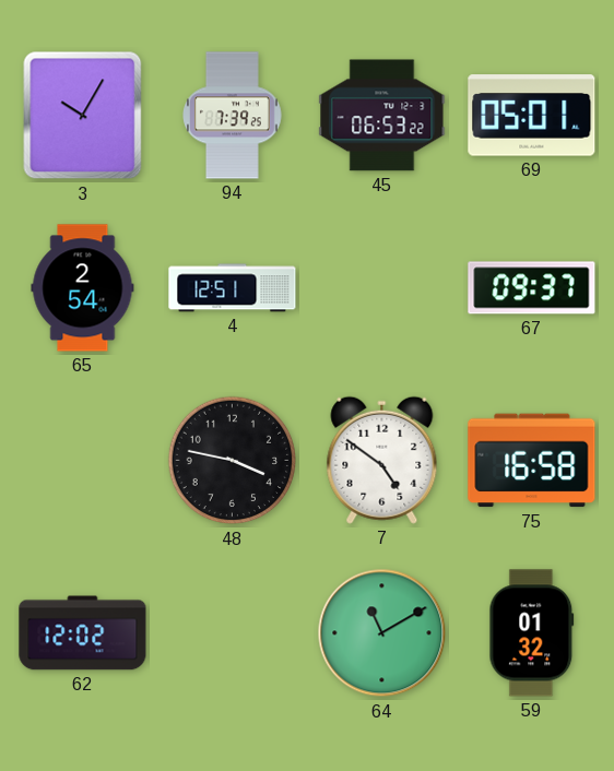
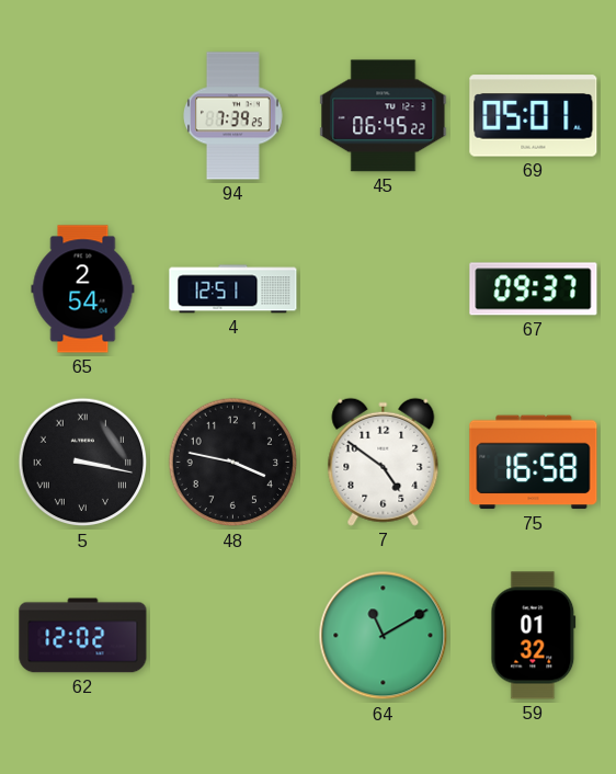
3: 10:05 -> none (83, 116)
45: 06:53 -> 06:45 (384, 116)
5: none -> 3:17 (83, 463)
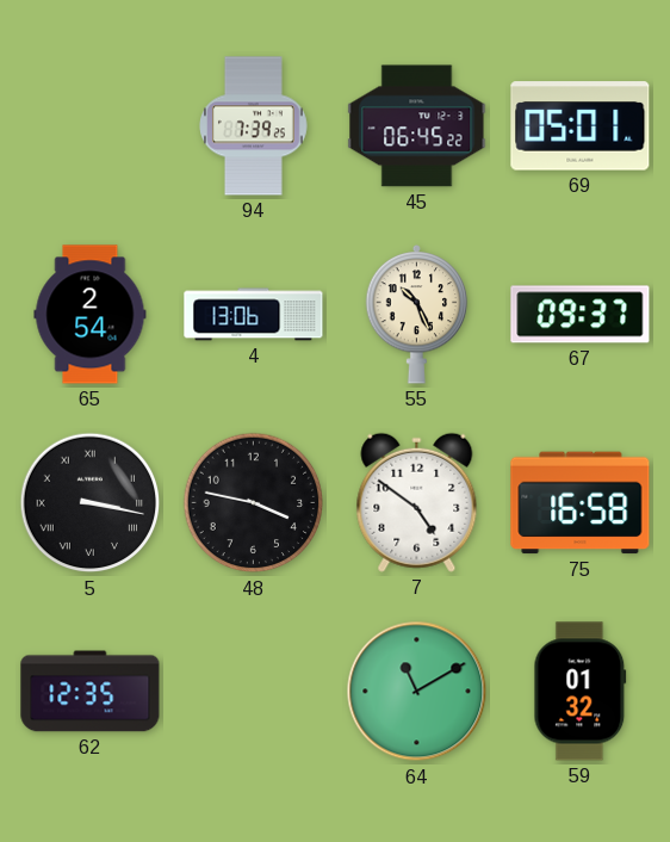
4: 12:51 -> 13:06 (254, 315)
55: none -> 10:26 (417, 314)
62: 12:02 -> 12:35 (91, 692)
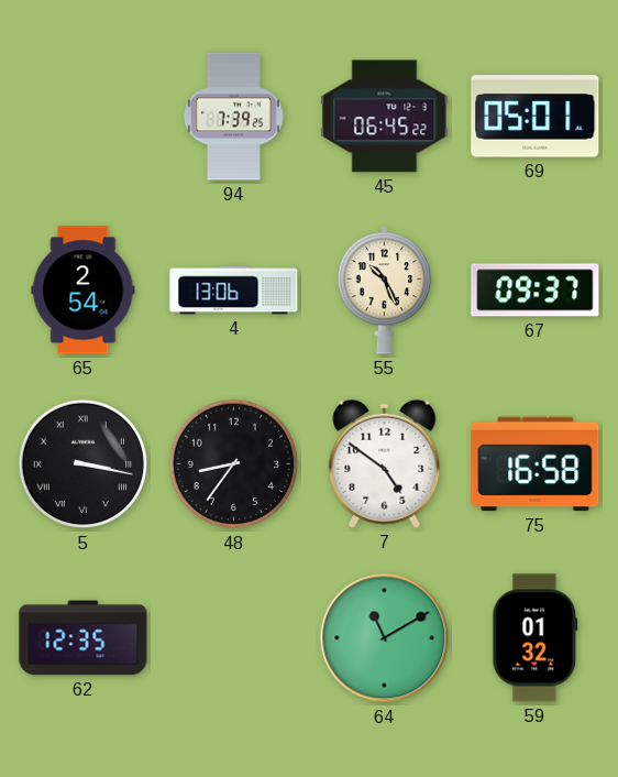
48: 3:47 -> 8:36 (234, 464)
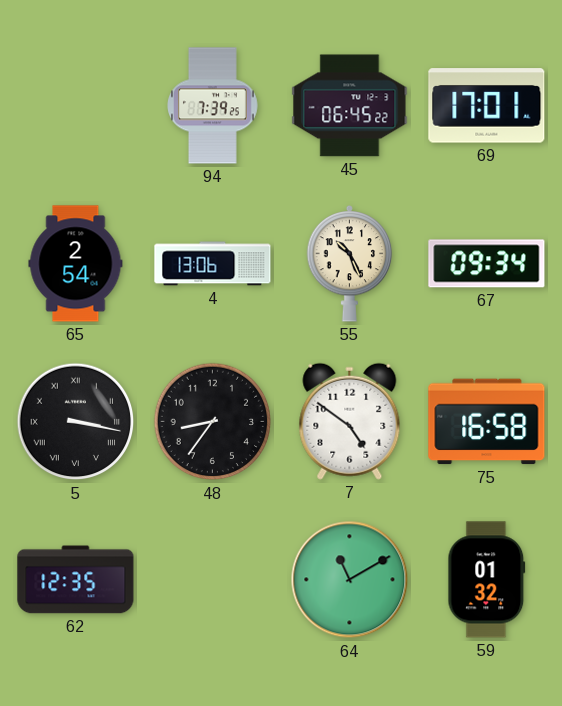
69: 05:01 -> 17:01 (487, 106)
67: 09:37 -> 09:34 (487, 264)
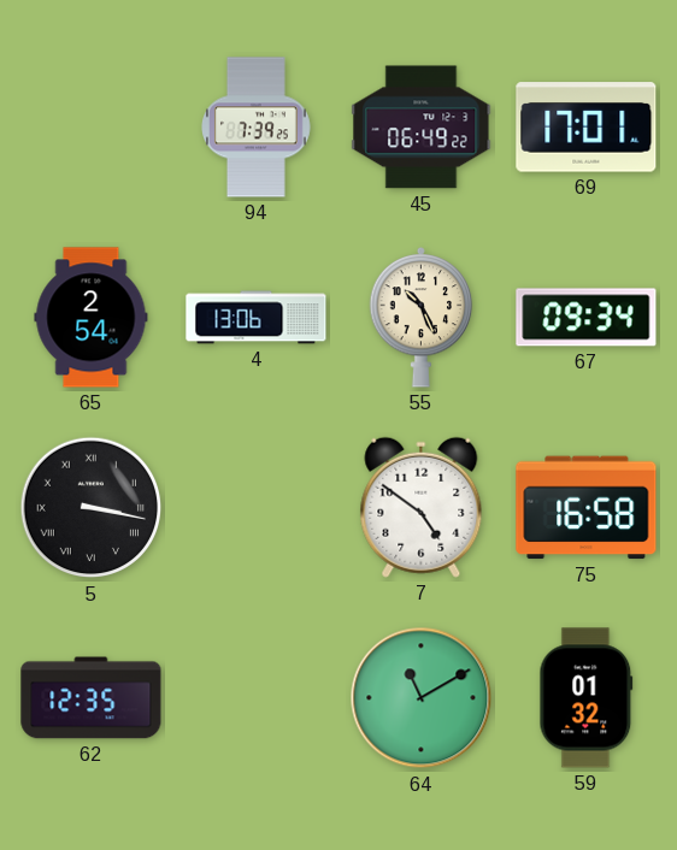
45: 06:45 -> 06:49 (422, 128)
48: 8:36 -> none (213, 422)
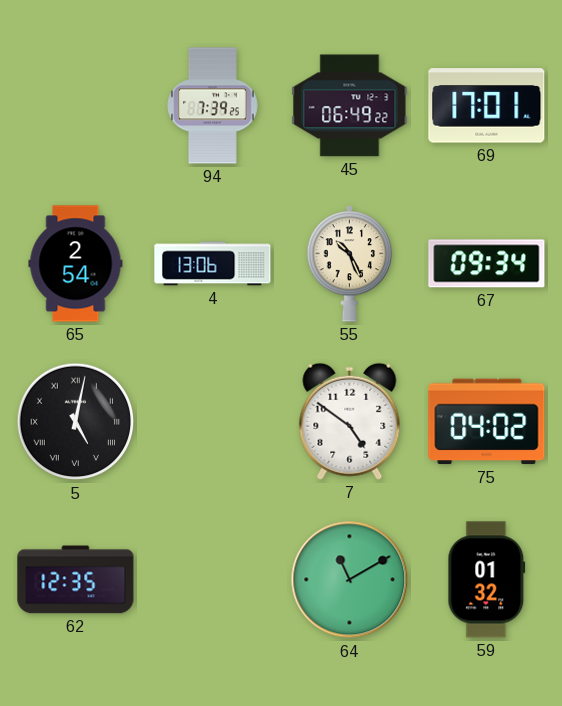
5: 3:17 -> 5:02 (76, 422)
75: 16:58 -> 04:02 (487, 422)
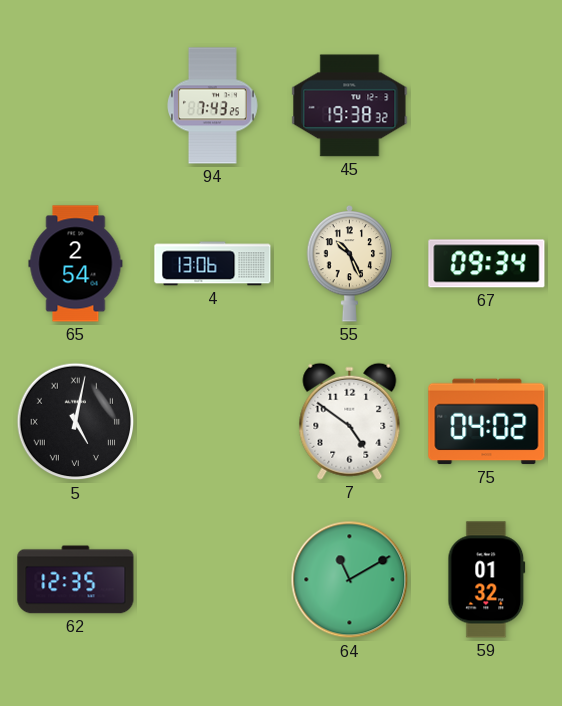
94: 7:39 -> 7:43 (213, 106)
45: 06:49 -> 19:38 (350, 106)
69: 17:01 -> none (487, 106)
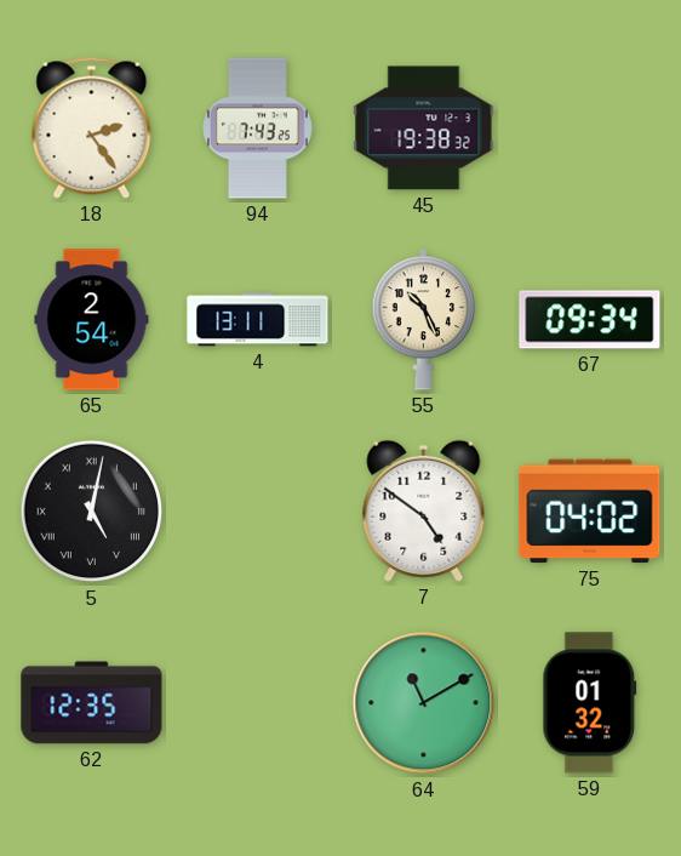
18: none -> 2:24 (92, 127)
4: 13:06 -> 13:11 (258, 320)
